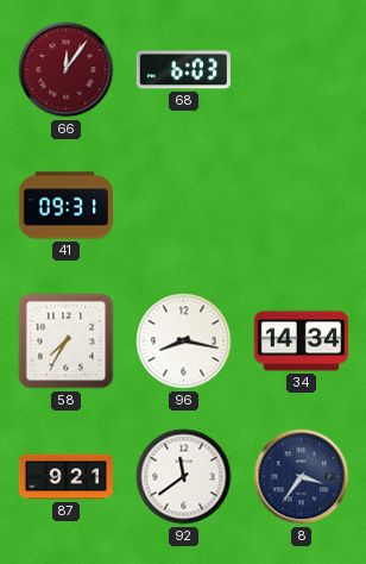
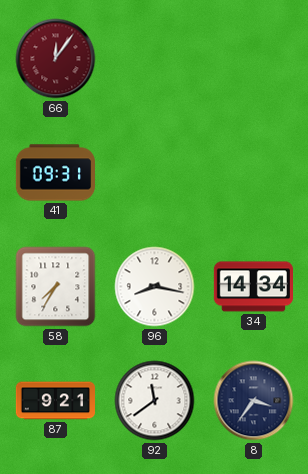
68: 6:03 -> none (183, 70)
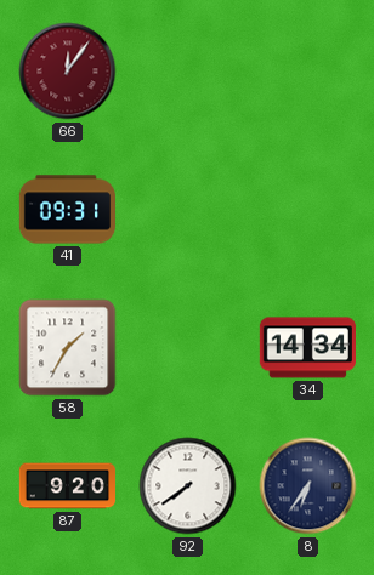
58: 7:35 -> 1:35 (68, 348)
96: 8:17 -> none (155, 287)
87: 9:21 -> 9:20 (67, 486)
92: 11:39 -> 7:39 (188, 486)
8: 3:36 -> 6:36 (308, 486)
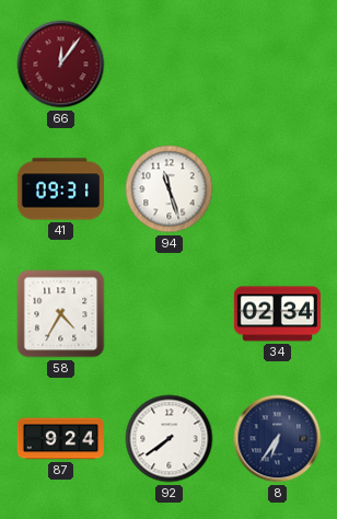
94: none -> 11:27 (170, 189)
58: 1:35 -> 4:35 (61, 314)
34: 14:34 -> 02:34 (277, 314)
87: 9:20 -> 9:24 (60, 439)
